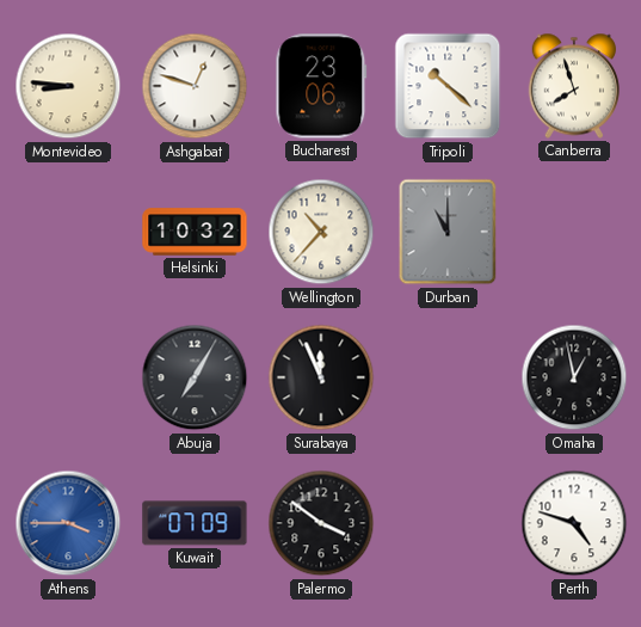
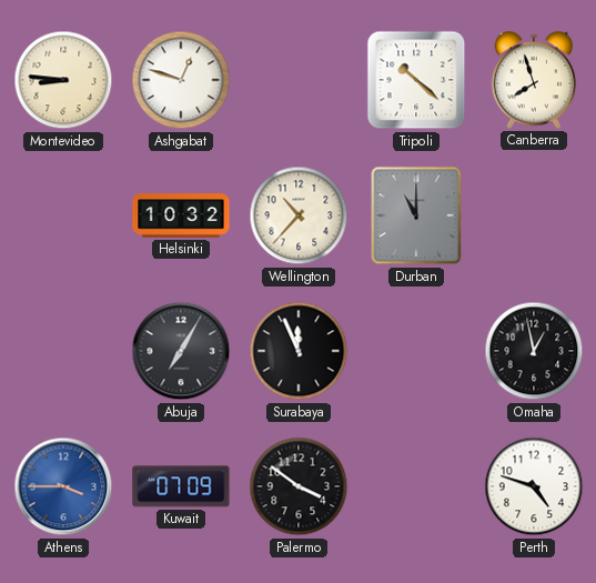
Bucharest: 23:06 -> none (321, 86)
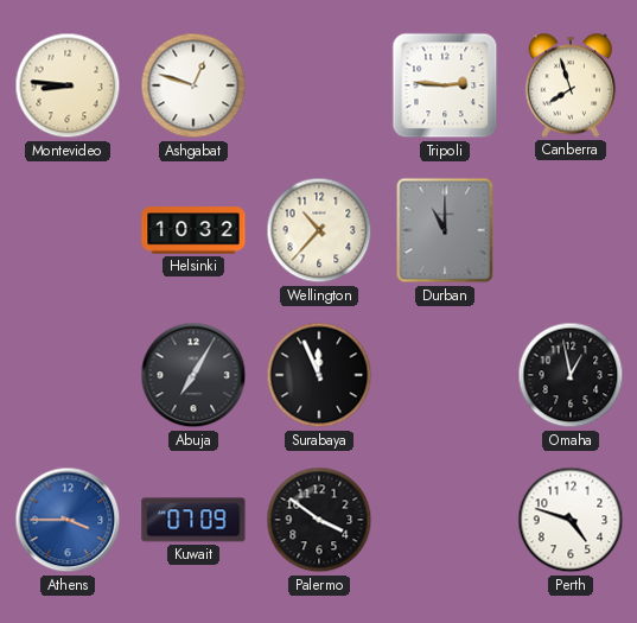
Tripoli: 10:22 -> 2:46 (445, 85)
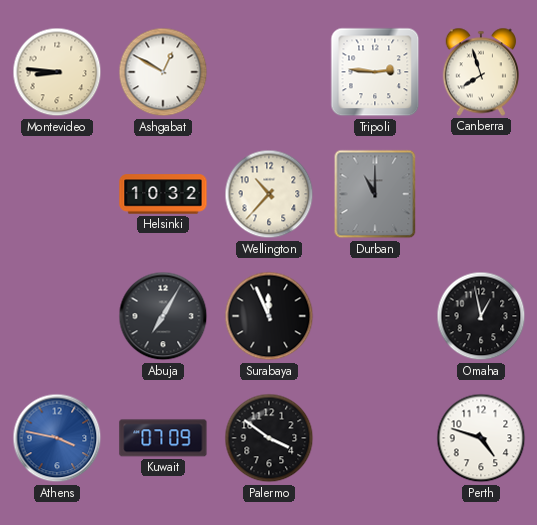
Ashgabat: 12:48 -> 12:50 (163, 72)
Athens: 3:45 -> 3:47 (57, 438)
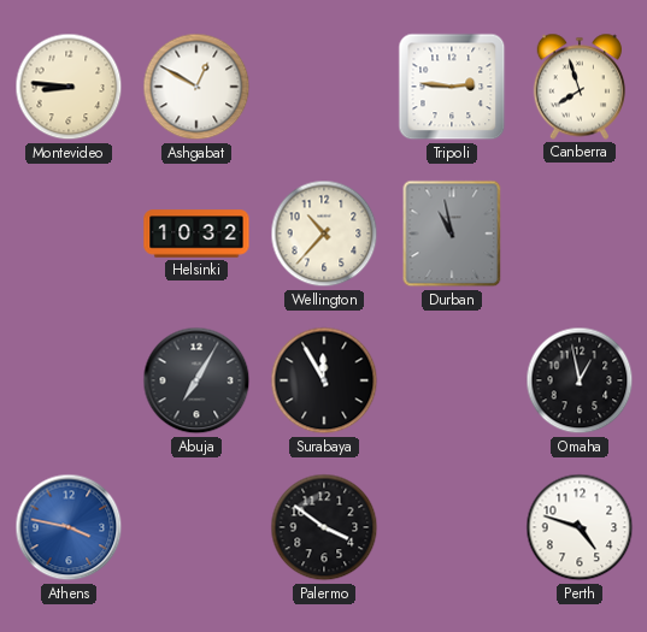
Durban: 11:00 -> 10:58 (452, 234)
Surabaya: 11:56 -> 11:55 (324, 380)
Kuwait: 07:09 -> none (163, 438)
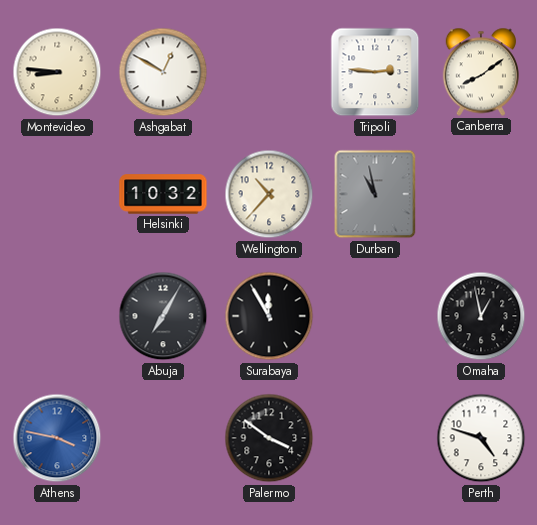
Canberra: 7:57 -> 8:09 (480, 72)
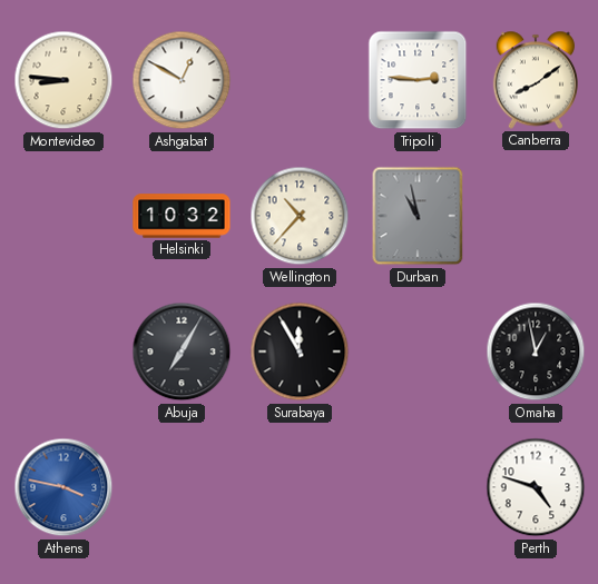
Palermo: 3:51 -> none (269, 438)
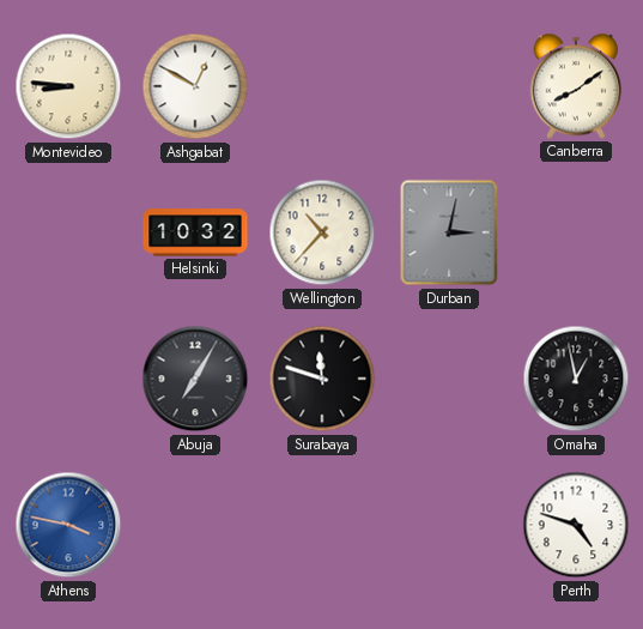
Tripoli: 2:46 -> none (418, 80)
Durban: 10:58 -> 3:02 (449, 232)
Surabaya: 11:55 -> 11:48 (322, 379)
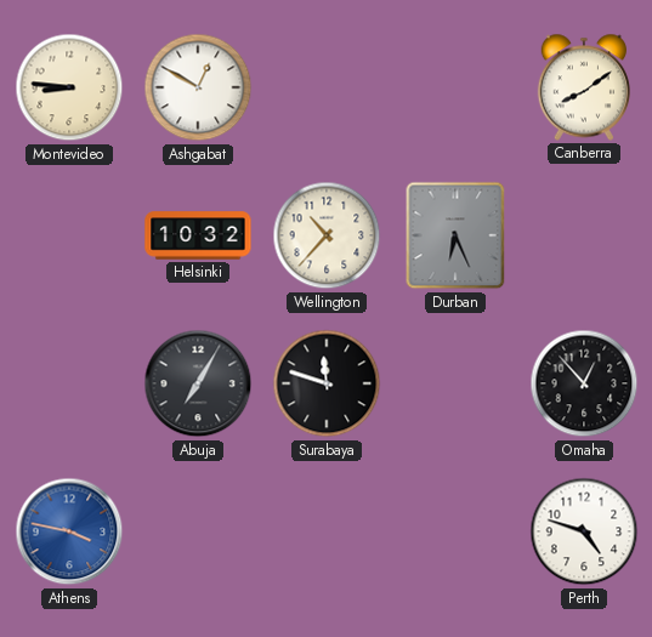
Durban: 3:02 -> 6:26 (455, 235)
Omaha: 12:58 -> 12:53 (584, 383)
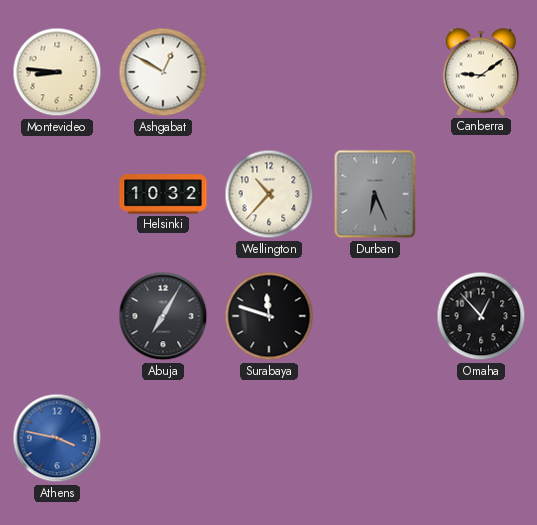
Canberra: 8:09 -> 9:09 (480, 72)
Perth: 4:48 -> none (584, 531)
